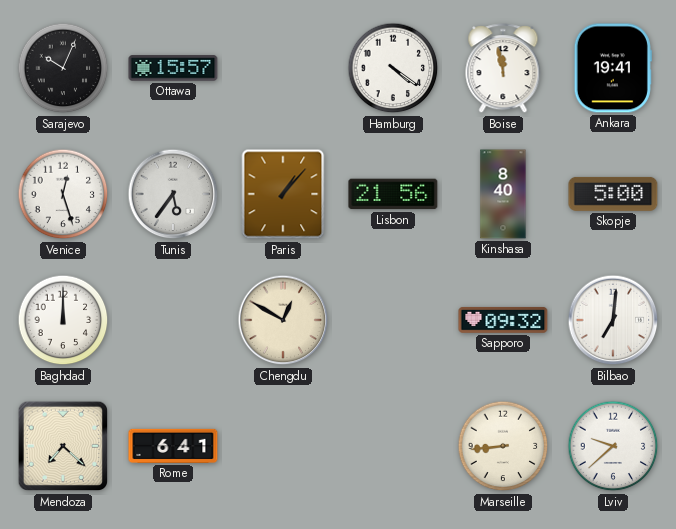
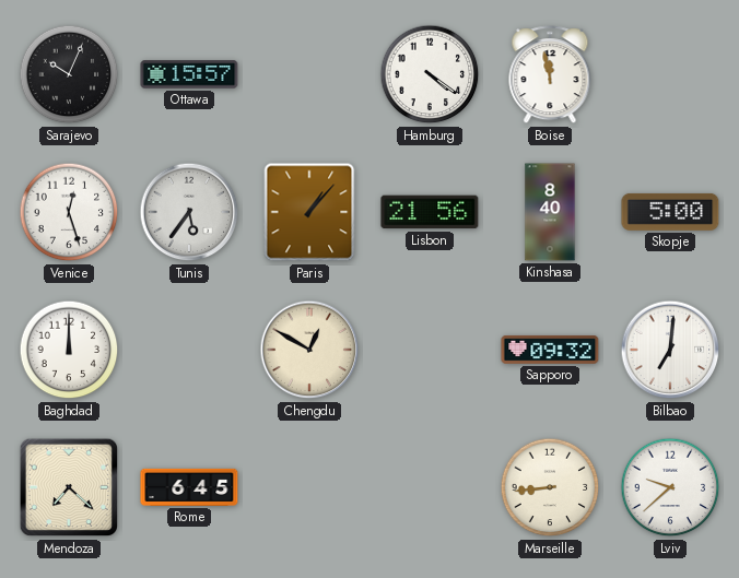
Ankara: 19:41 -> none (613, 68)
Rome: 6:41 -> 6:45 (189, 487)
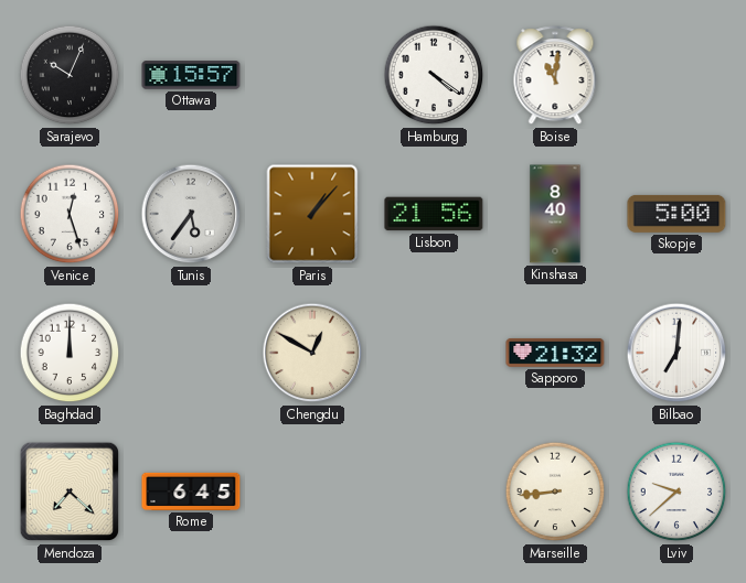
Boise: 11:58 -> 11:01 (555, 76)
Sapporo: 09:32 -> 21:32 (555, 353)
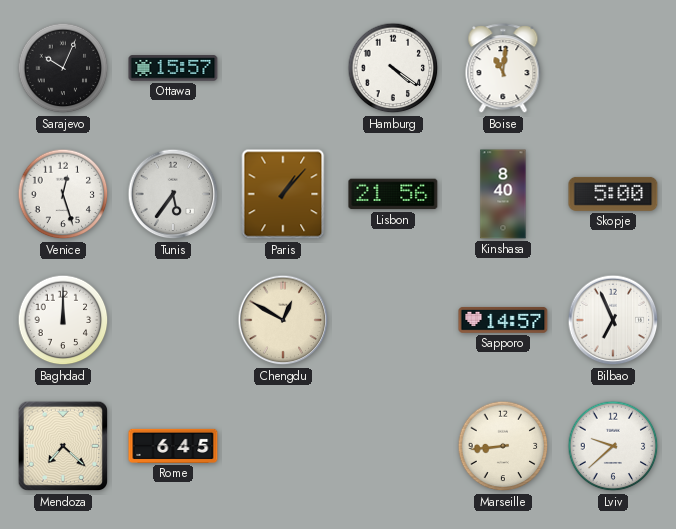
Sapporo: 21:32 -> 14:57 (503, 320)
Bilbao: 7:01 -> 6:56 (613, 320)
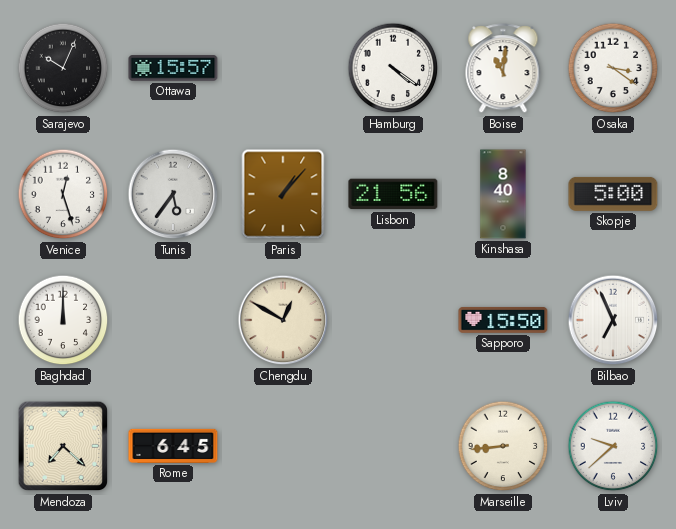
Osaka: none -> 3:21 (613, 68)
Sapporo: 14:57 -> 15:50 (503, 320)
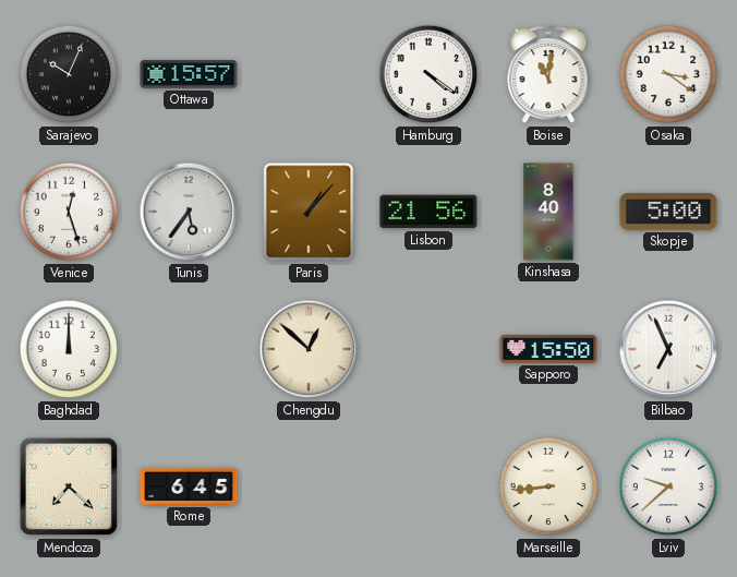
Chengdu: 12:50 -> 12:52 (309, 349)
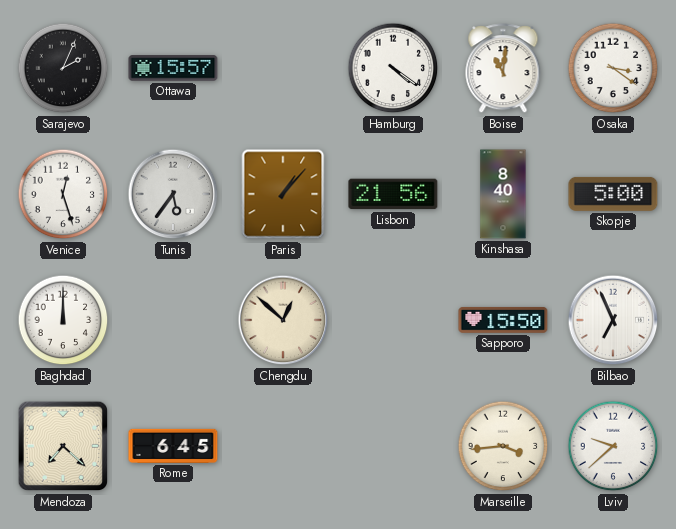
Sarajevo: 10:04 -> 2:04 (63, 68)
Marseille: 8:44 -> 3:44 (503, 446)
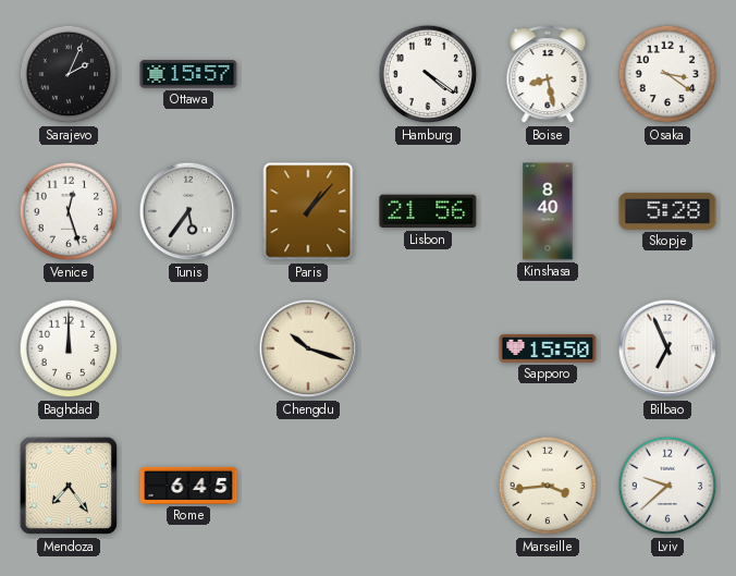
Boise: 11:01 -> 8:28 (548, 75)
Skopje: 5:00 -> 5:28 (667, 211)
Chengdu: 12:52 -> 10:18 (308, 348)
Mendoza: 7:22 -> 7:24 (69, 486)
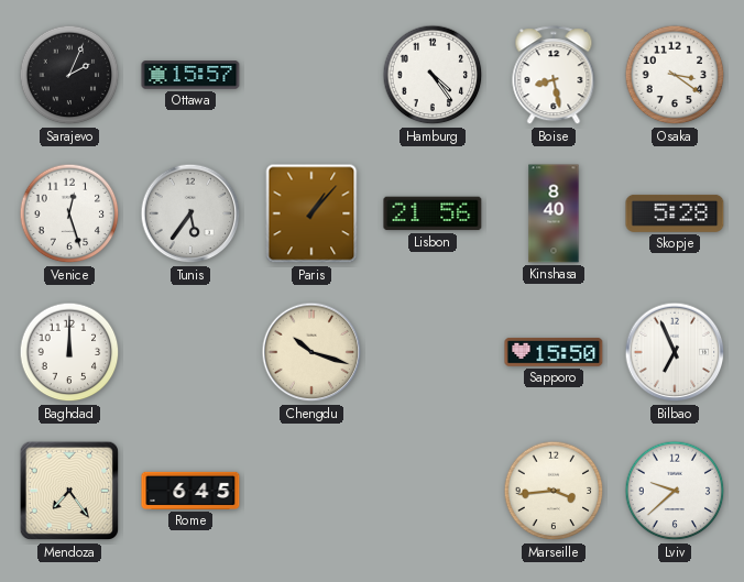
Hamburg: 4:21 -> 4:24 (433, 75)
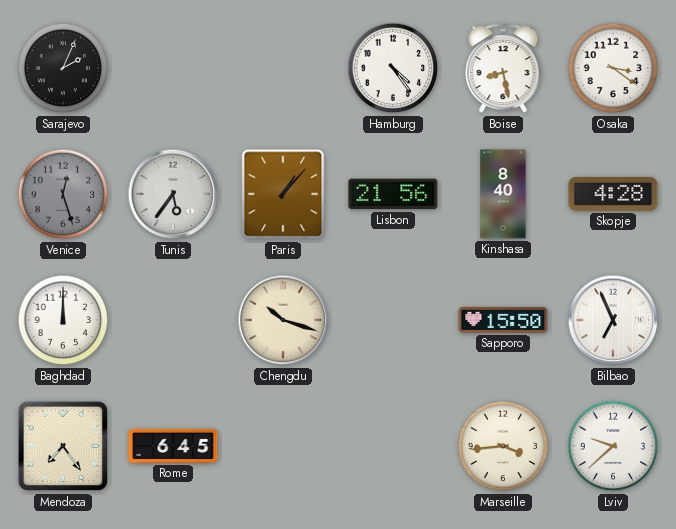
Ottawa: 15:57 -> none (190, 75)
Venice dial: white -> grey (63, 194)
Skopje: 5:28 -> 4:28 (613, 194)
